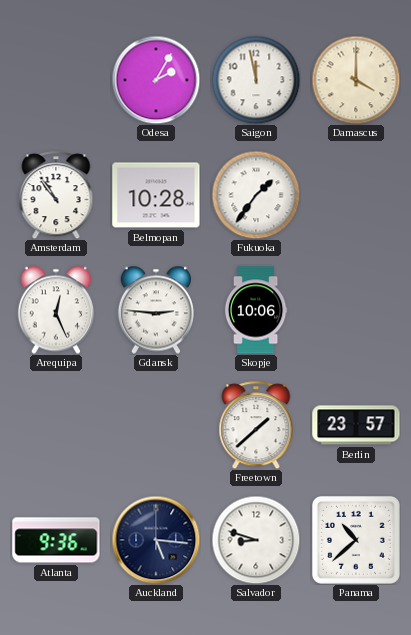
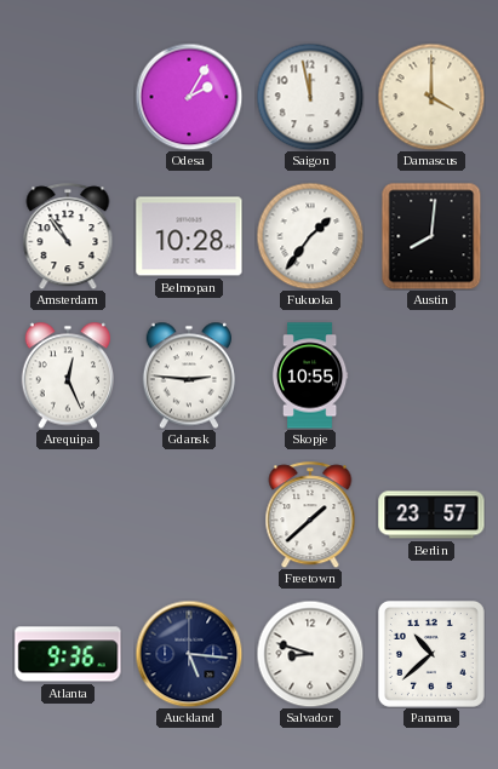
Austin: none -> 8:01 (431, 236)
Skopje: 10:06 -> 10:55 (310, 375)
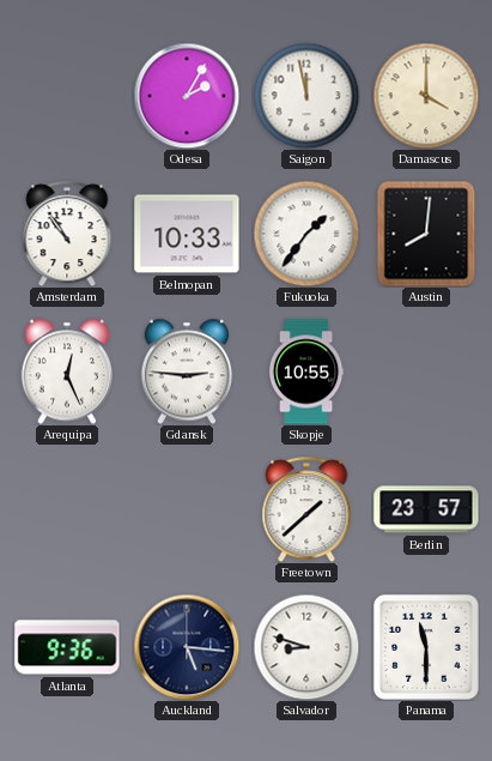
Belmopan: 10:28 -> 10:33 (187, 234)
Panama: 10:38 -> 11:30 (426, 647)
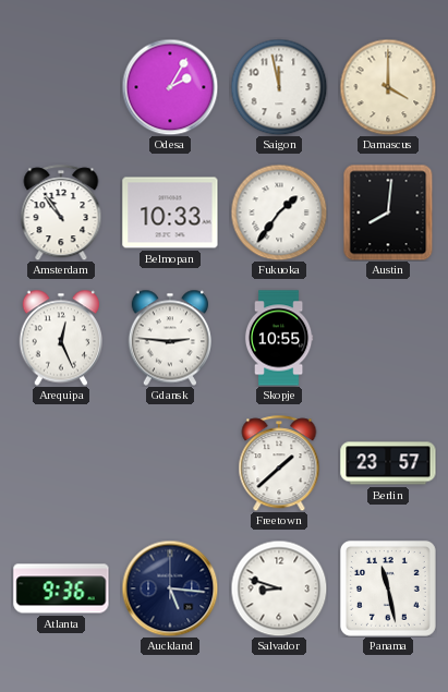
Panama: 11:30 -> 11:28 (388, 588)
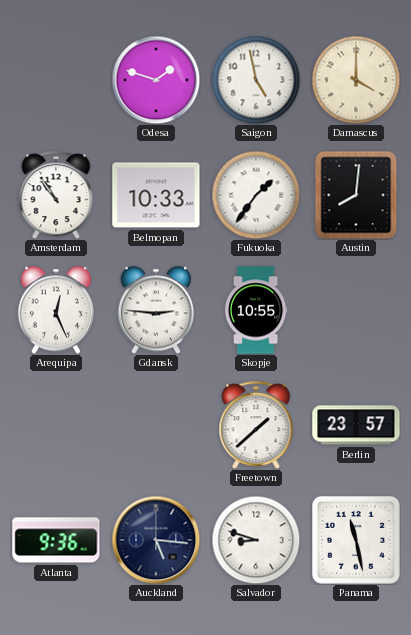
Odesa: 2:05 -> 1:48 (156, 80)
Saigon: 11:58 -> 4:58 (256, 80)
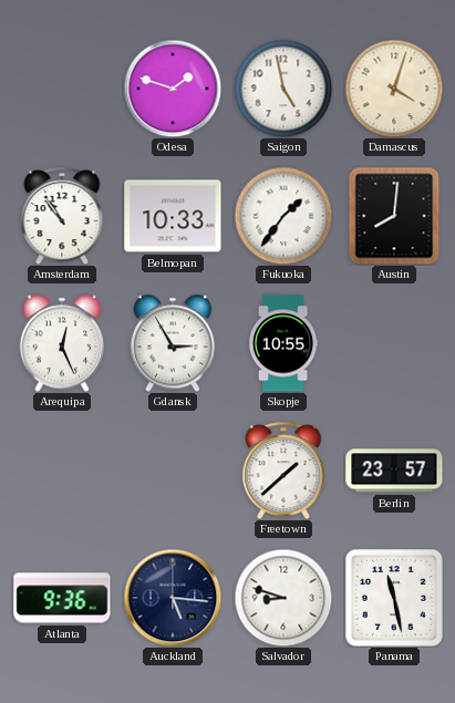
Damascus: 4:00 -> 4:03 (394, 89)
Gdansk: 2:46 -> 2:55 (172, 343)
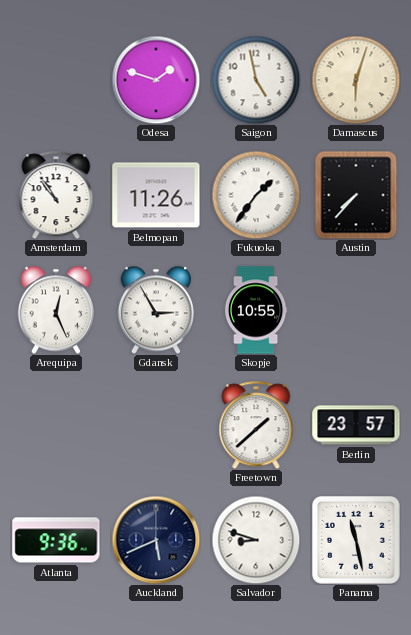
Damascus: 4:03 -> 6:03 (356, 80)
Belmopan: 10:33 -> 11:26 (156, 195)
Austin: 8:01 -> 7:37 (356, 195)
Auckland: 5:16 -> 5:41 (156, 540)
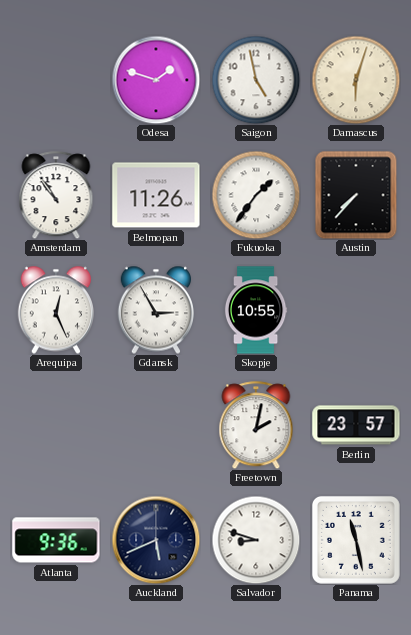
Freetown: 1:38 -> 2:02 (256, 425)
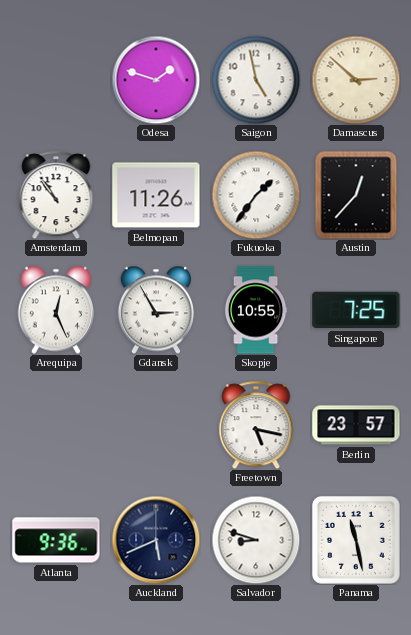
Damascus: 6:03 -> 2:52 (356, 80)
Austin: 7:37 -> 12:37 (356, 195)
Singapore: none -> 7:25 (356, 310)
Freetown: 2:02 -> 5:17 (256, 425)
